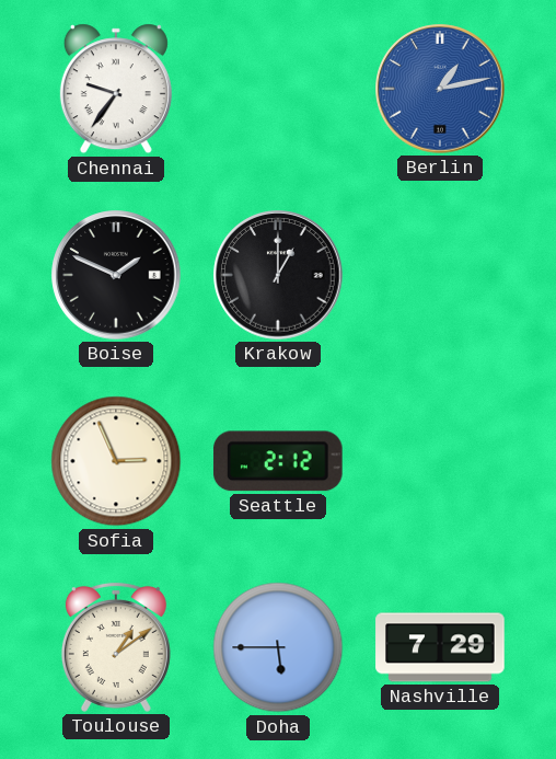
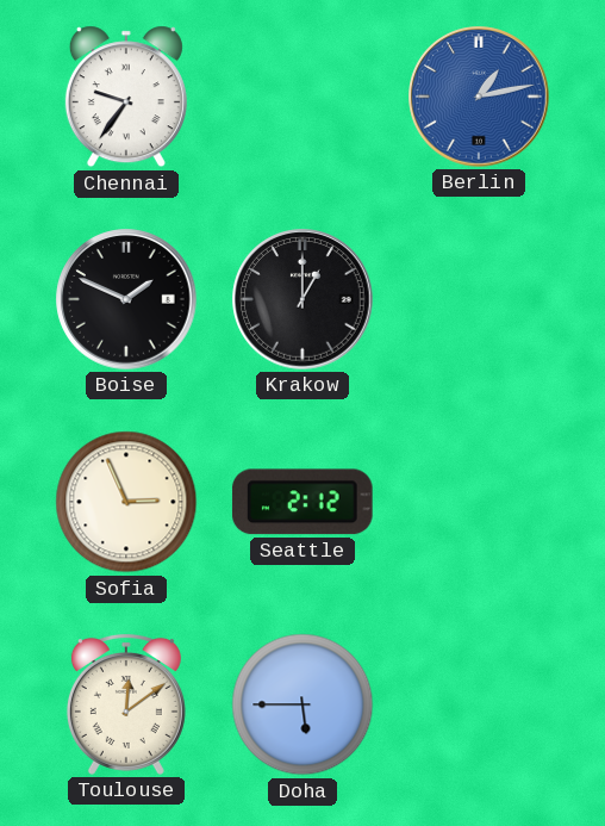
Toulouse: 1:09 -> 12:09 (126, 704)
Nashville: 7:29 -> none (440, 647)
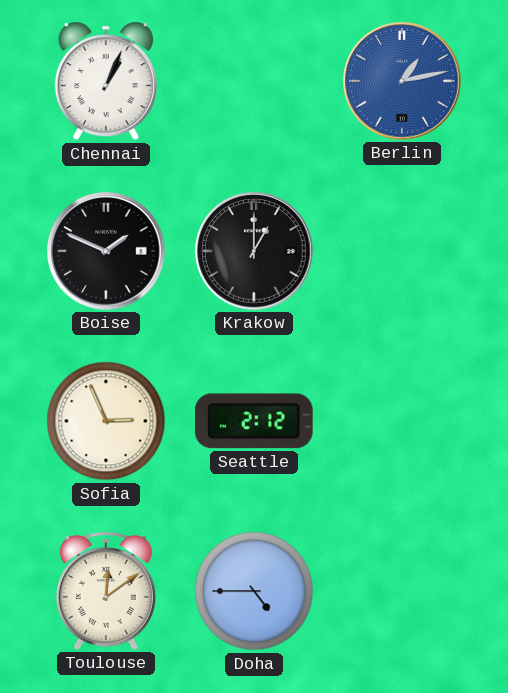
Chennai: 9:36 -> 1:04 (106, 81)
Doha: 5:45 -> 4:45 (254, 591)
